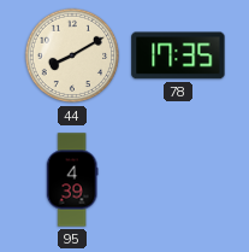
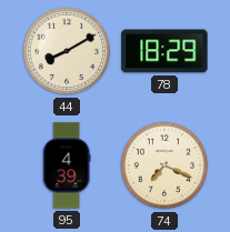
78: 17:35 -> 18:29 (164, 51)
74: none -> 7:19 (164, 165)
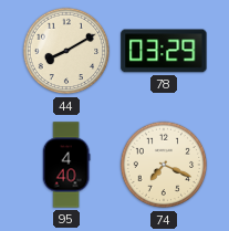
78: 18:29 -> 03:29 (164, 51)
95: 4:39 -> 4:40 (66, 165)
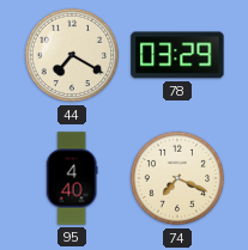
44: 8:10 -> 7:20 (72, 55)
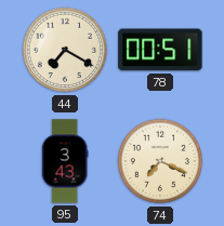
78: 03:29 -> 00:51 (160, 50)
95: 4:40 -> 3:43 (65, 161)
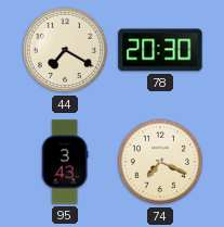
78: 00:51 -> 20:30 (160, 50)
